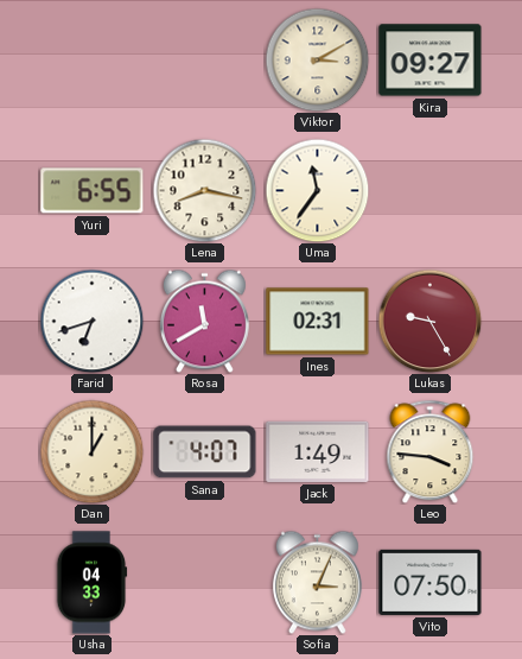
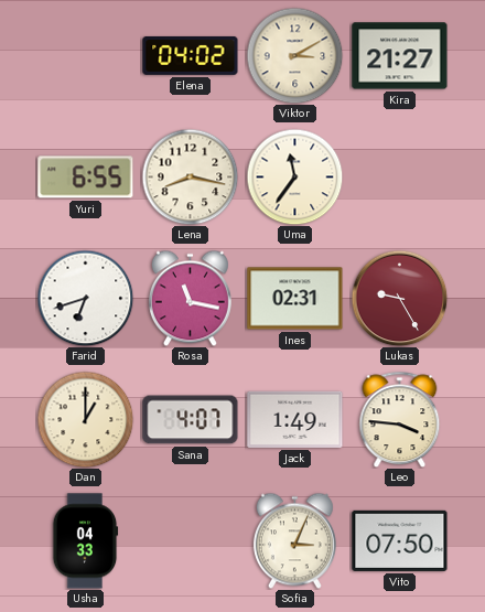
Elena: none -> 04:02 (191, 56)
Kira: 09:27 -> 21:27 (400, 56)
Rosa: 11:40 -> 11:17 (190, 298)
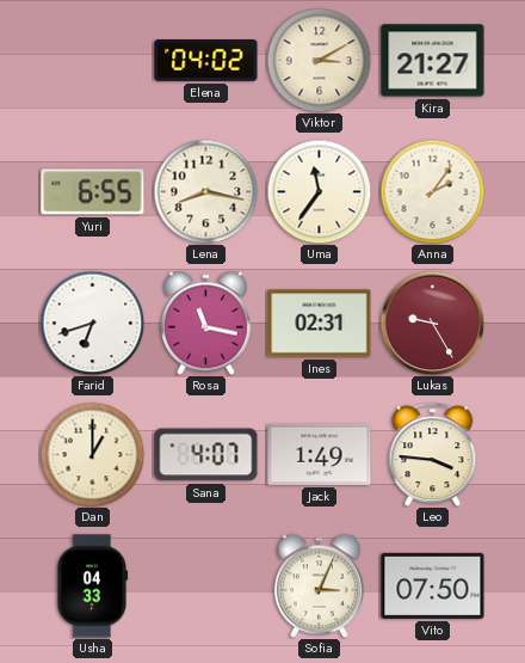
Anna: none -> 2:06 (432, 191)
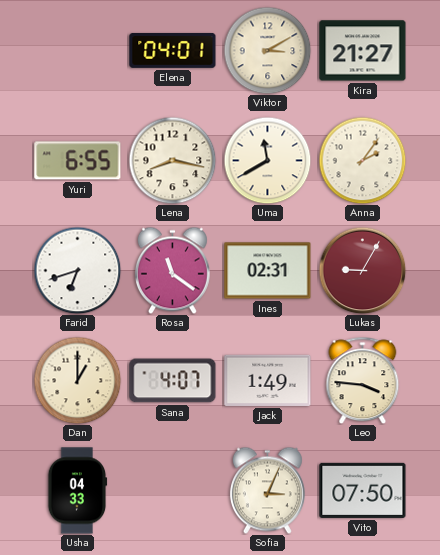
Elena: 04:02 -> 04:01 (173, 51)
Uma: 11:36 -> 11:40 (267, 160)
Rosa: 11:17 -> 11:21 (172, 270)
Lukas: 9:25 -> 9:05 (362, 270)
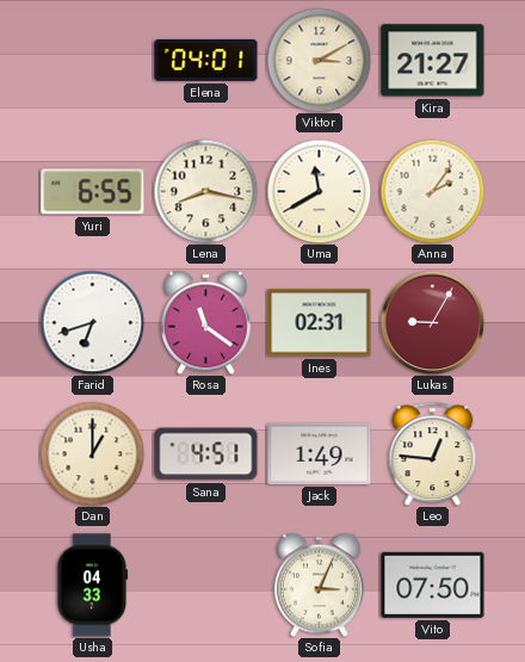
Sana: 4:07 -> 4:51 (206, 454)
Leo: 3:46 -> 12:46 (433, 453)
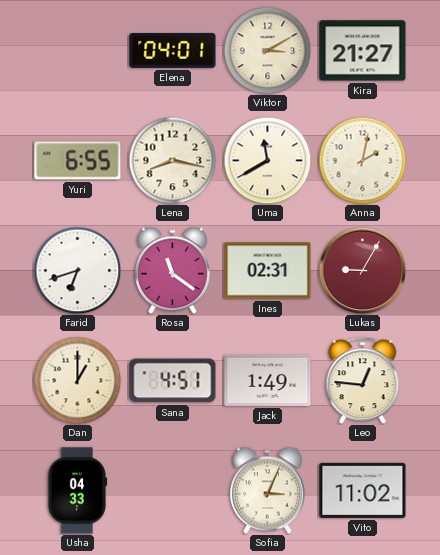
Anna: 2:06 -> 2:02 (362, 160)
Vito: 07:50 -> 11:02 (363, 490)
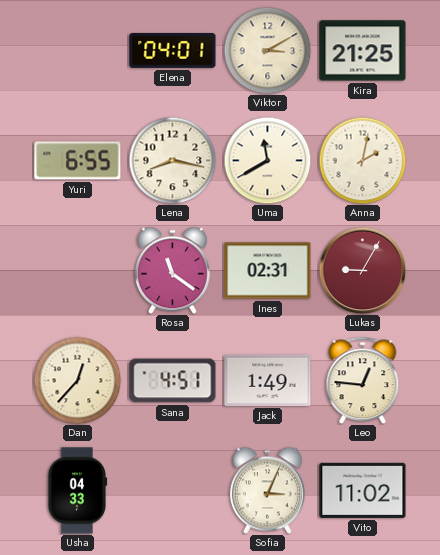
Kira: 21:27 -> 21:25 (363, 51)
Farid: 6:42 -> none (77, 270)
Dan: 1:00 -> 12:37 (77, 380)
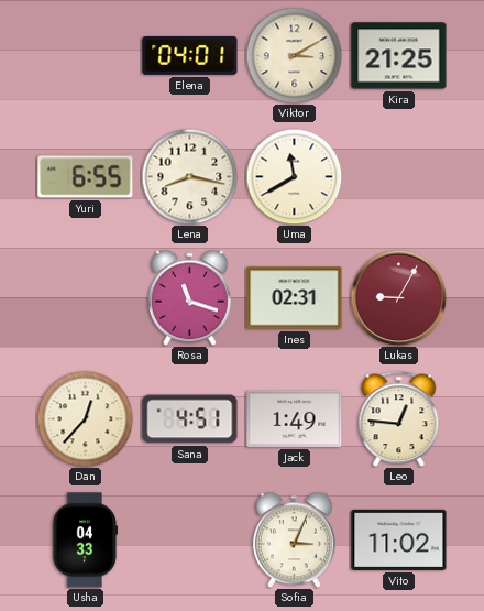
Anna: 2:02 -> none (362, 160)
Rosa: 11:21 -> 11:18 (189, 297)
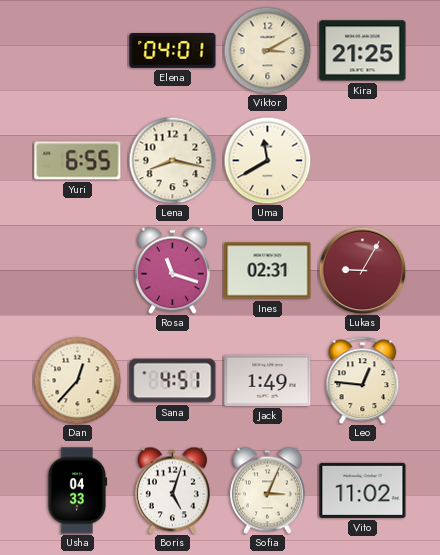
Boris: none -> 5:03 (172, 490)
